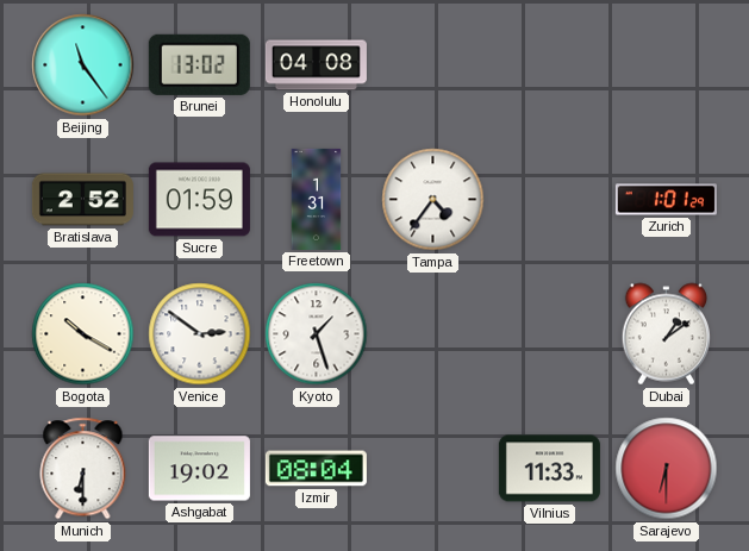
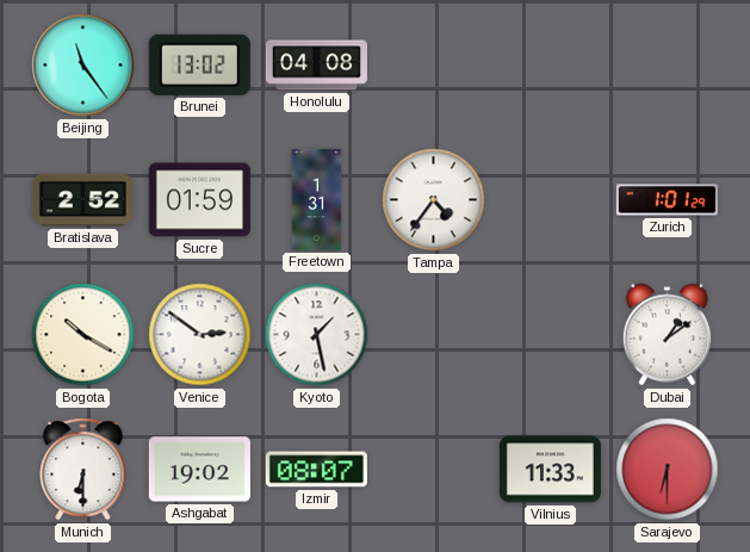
Kyoto: 1:27 -> 1:28 (317, 335)
Izmir: 08:04 -> 08:07 (316, 470)
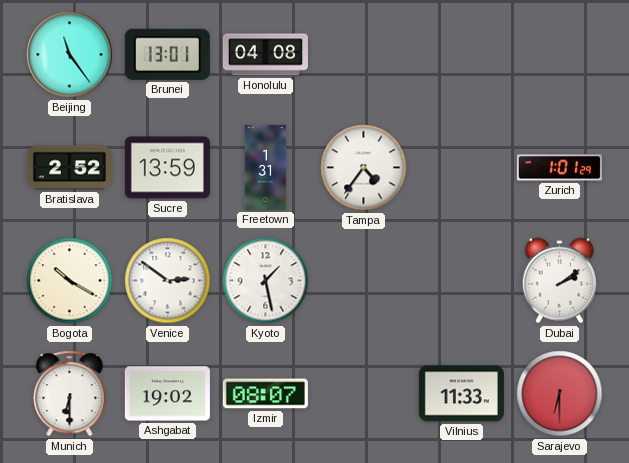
Brunei: 13:02 -> 13:01 (167, 54)
Sucre: 01:59 -> 13:59 (167, 168)
Dubai: 1:09 -> 2:09 (560, 281)
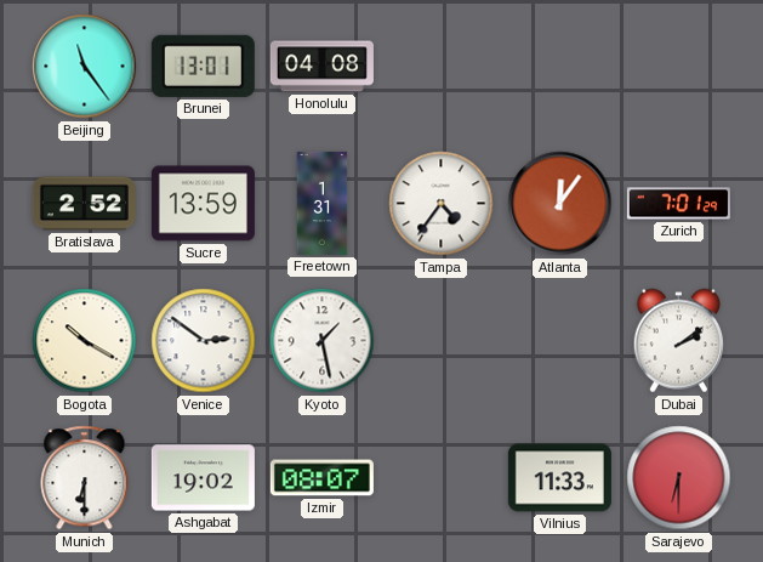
Atlanta: none -> 12:06 (560, 204)
Zurich: 1:01 -> 7:01 (678, 204)
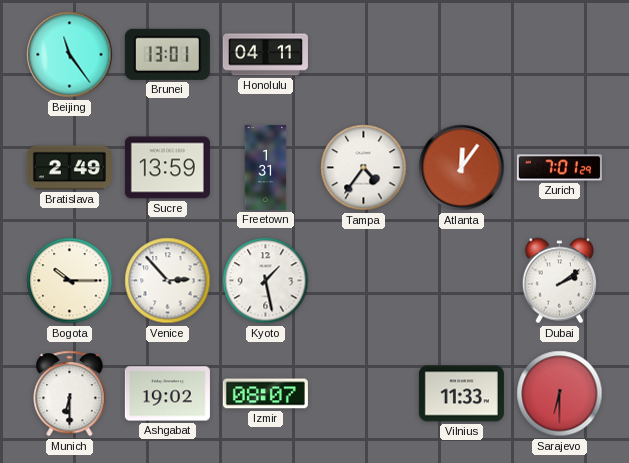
Honolulu: 04:08 -> 04:11 (265, 55)
Bratislava: 2:52 -> 2:49 (69, 168)
Bogota: 10:20 -> 10:15 (70, 281)
Venice: 2:51 -> 2:53 (168, 281)
